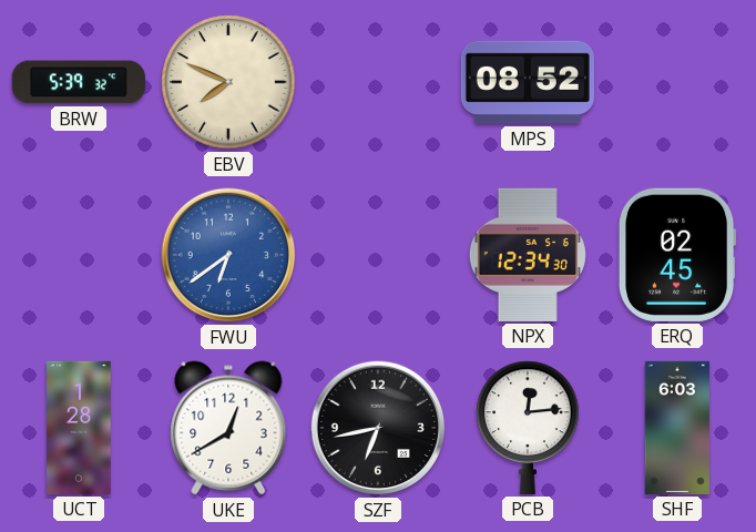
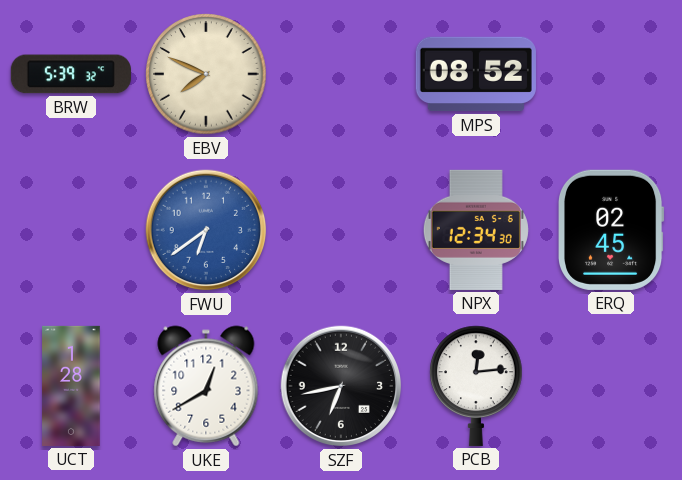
SHF: 6:03 -> none (677, 428)
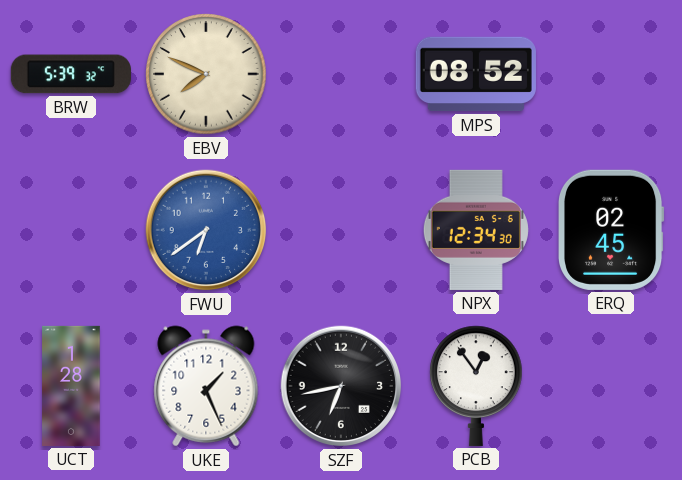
UKE: 12:40 -> 1:26 (206, 386)
PCB: 12:14 -> 12:54 (477, 386)
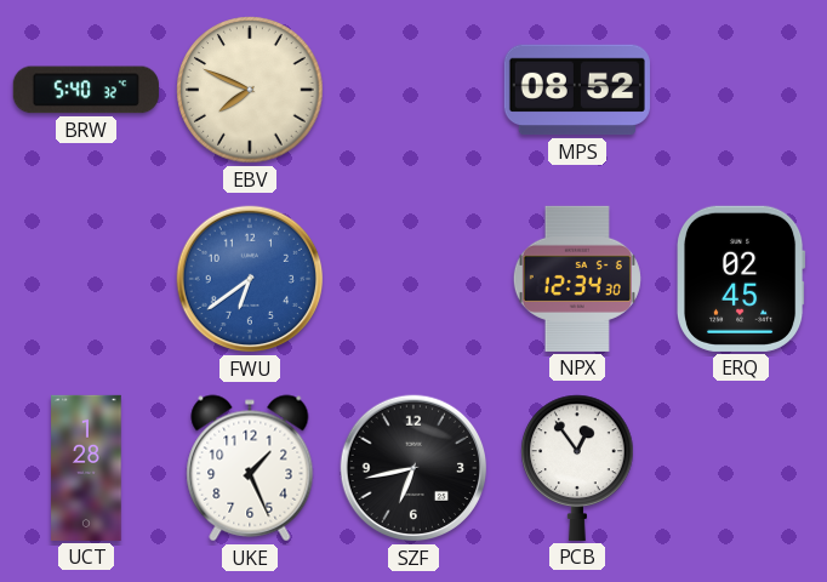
BRW: 5:39 -> 5:40 (86, 90)
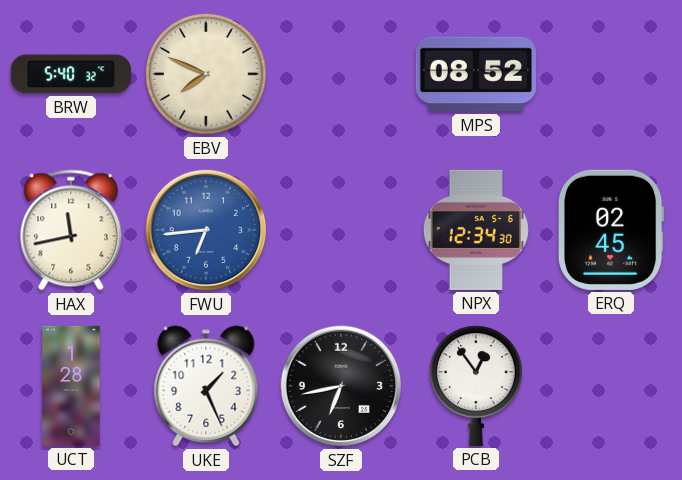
HAX: none -> 11:43 (71, 230)
FWU: 6:39 -> 6:44 (206, 230)
